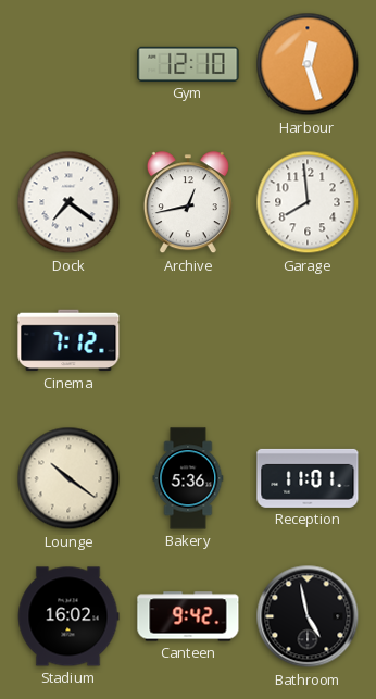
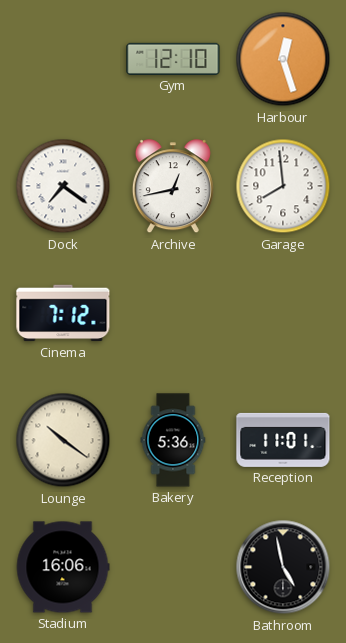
Stadium: 16:02 -> 16:06 (63, 567)
Canteen: 9:42 -> none (188, 616)
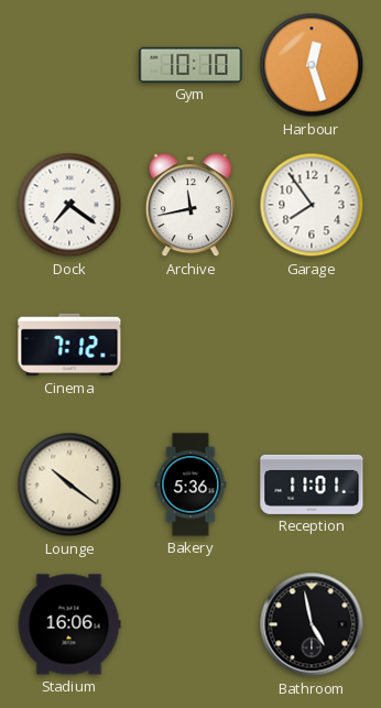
Gym: 12:10 -> 10:10 (190, 65)
Archive: 12:43 -> 11:43 (190, 206)
Garage: 7:59 -> 7:54 (312, 205)
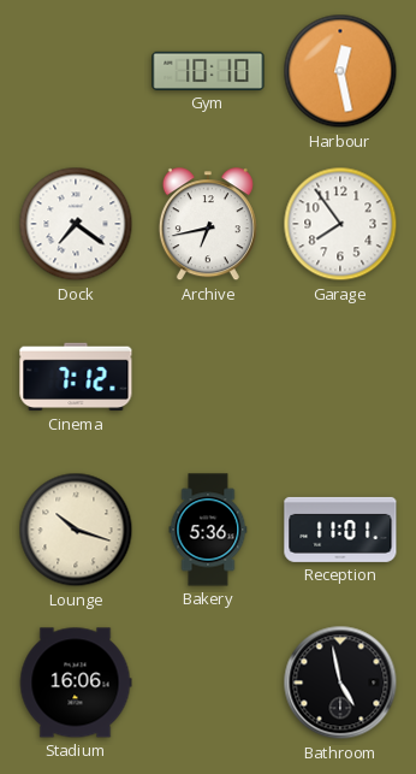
Harbour: 12:27 -> 12:28 (340, 71)
Archive: 11:43 -> 6:43 (208, 225)
Lounge: 10:21 -> 10:18 (76, 530)
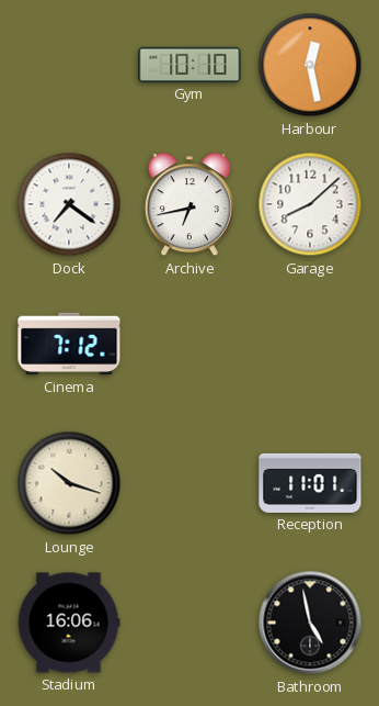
Garage: 7:54 -> 8:08 (310, 204)
Bakery: 5:36 -> none (208, 530)
